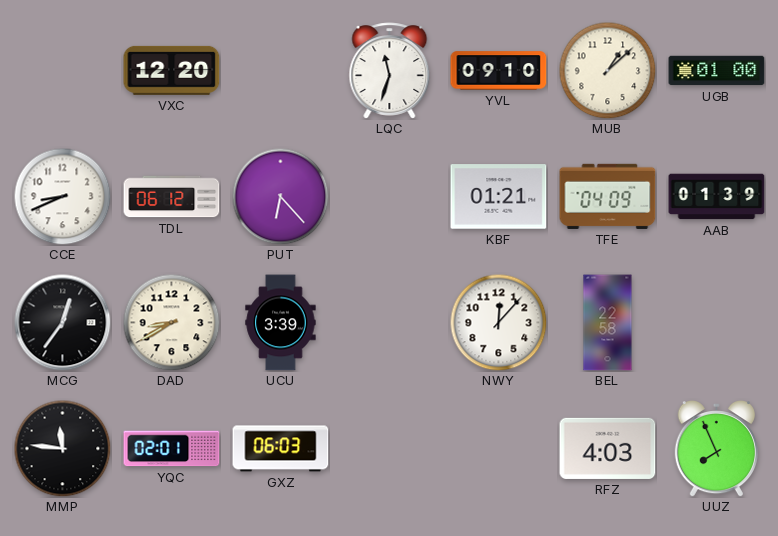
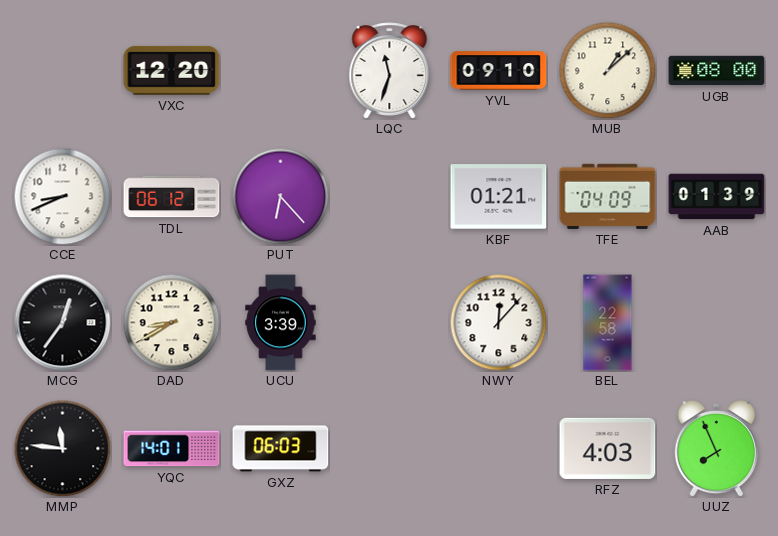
UGB: 01:00 -> 08:00 (717, 71)
YQC: 02:01 -> 14:01 (172, 449)
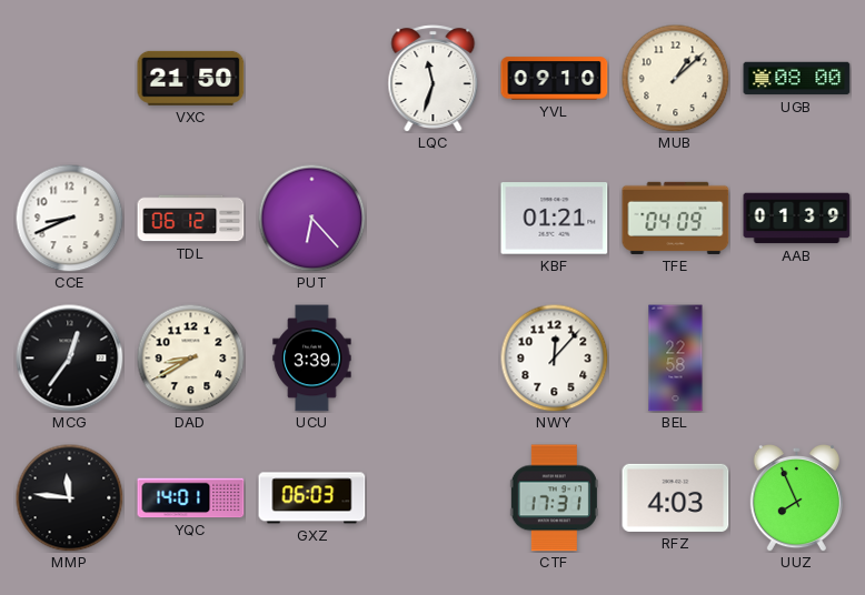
VXC: 12:20 -> 21:50 (191, 78)
CTF: none -> 17:31 (554, 498)
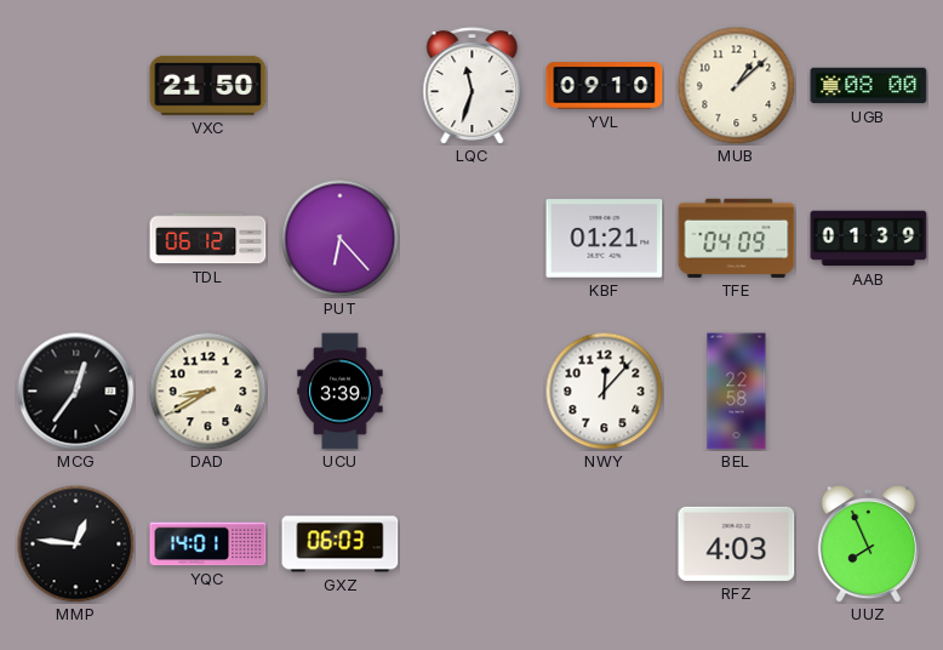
CCE: 8:41 -> none (69, 218)
MMP: 11:46 -> 12:46 (75, 543)
CTF: 17:31 -> none (554, 498)
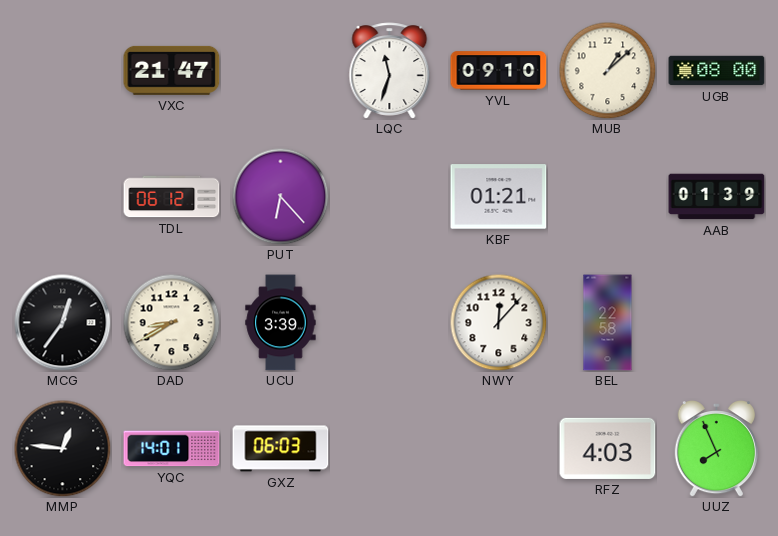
VXC: 21:50 -> 21:47 (172, 70)
TFE: 04:09 -> none (737, 238)
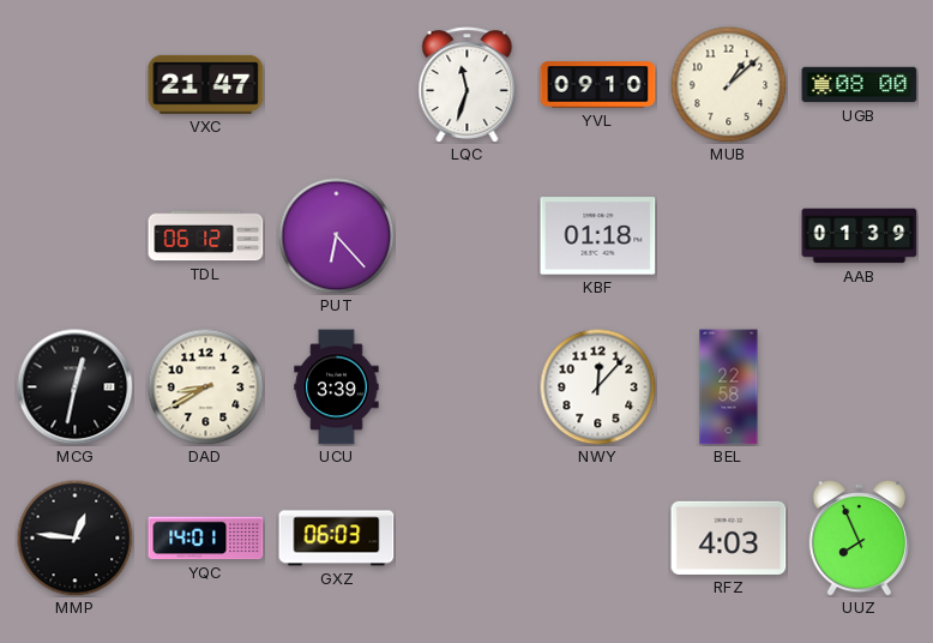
KBF: 01:21 -> 01:18 (598, 236)
MCG: 12:36 -> 12:32 (76, 387)
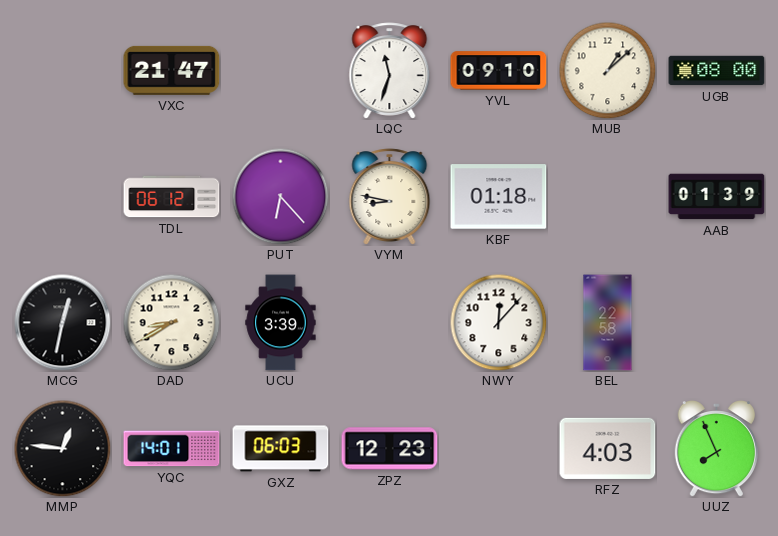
VYM: none -> 8:47 (390, 197)
ZPZ: none -> 12:23 (390, 449)
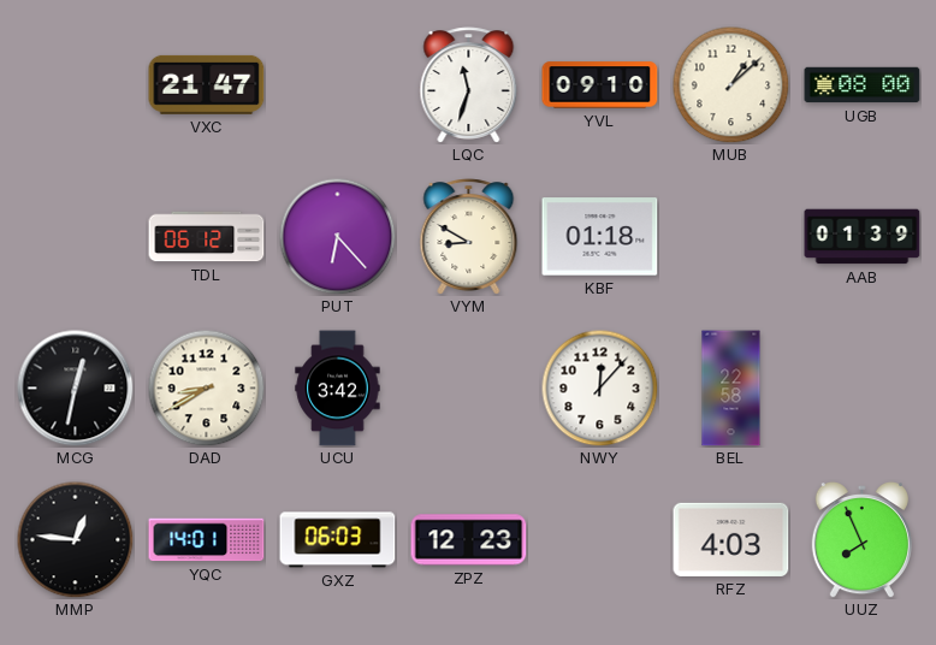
VYM: 8:47 -> 8:50 (469, 237)
UCU: 3:39 -> 3:42 (338, 389)
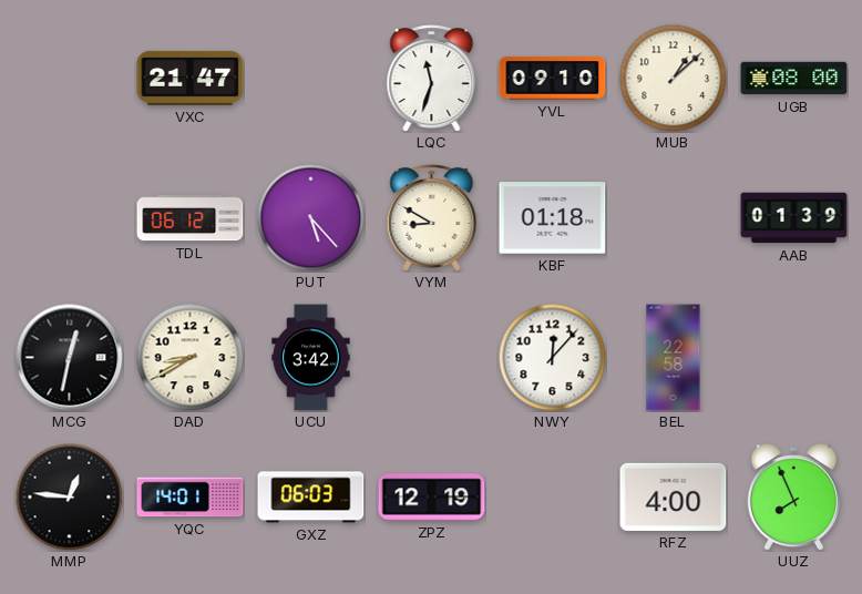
PUT: 6:23 -> 5:23 (310, 217)
ZPZ: 12:23 -> 12:19 (432, 498)
RFZ: 4:03 -> 4:00 (674, 496)
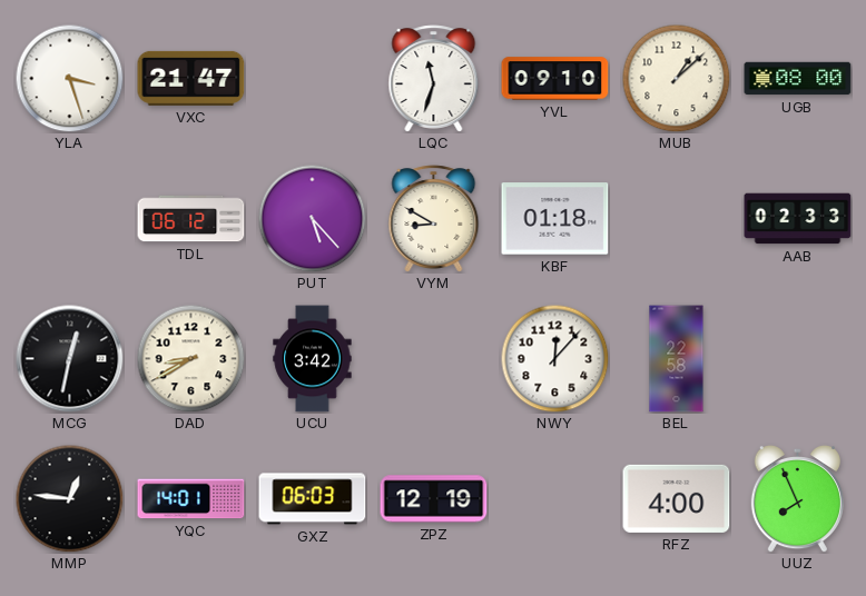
YLA: none -> 3:27 (69, 78)
AAB: 01:39 -> 02:33 (798, 219)
